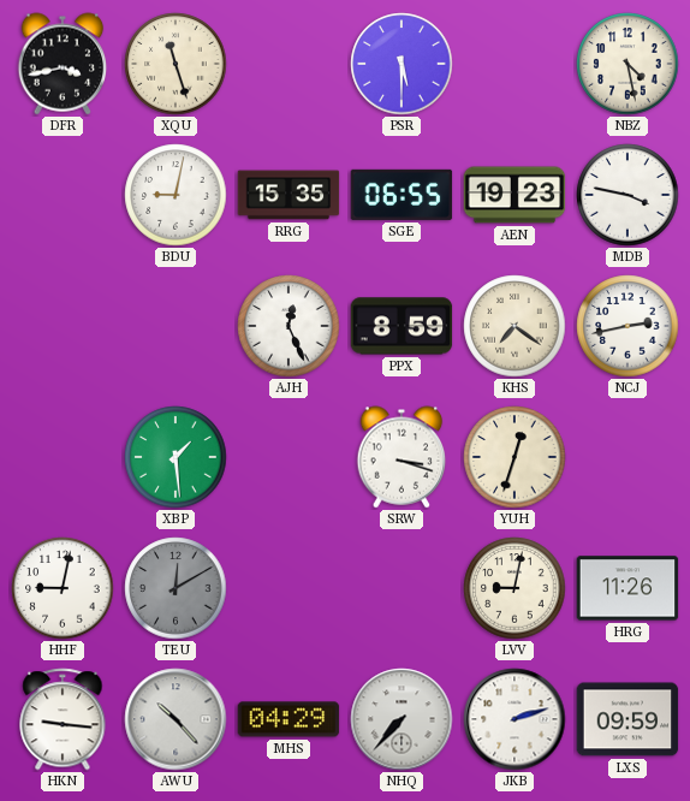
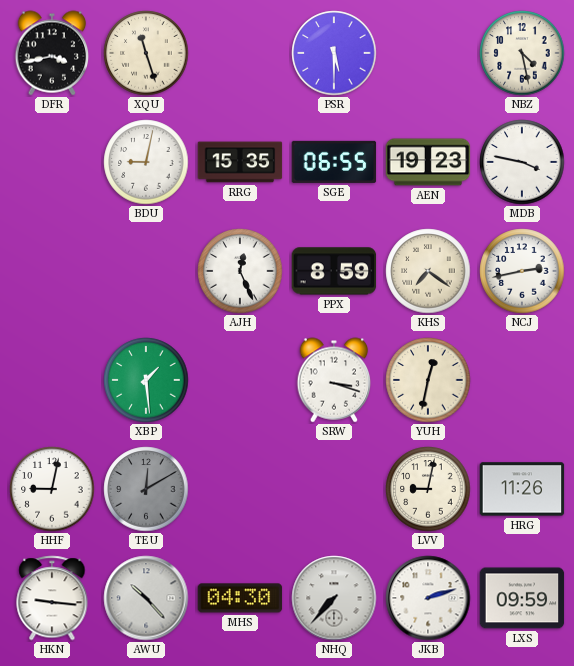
YUH: 12:33 -> 12:32 (428, 380)
MHS: 04:29 -> 04:30 (240, 598)
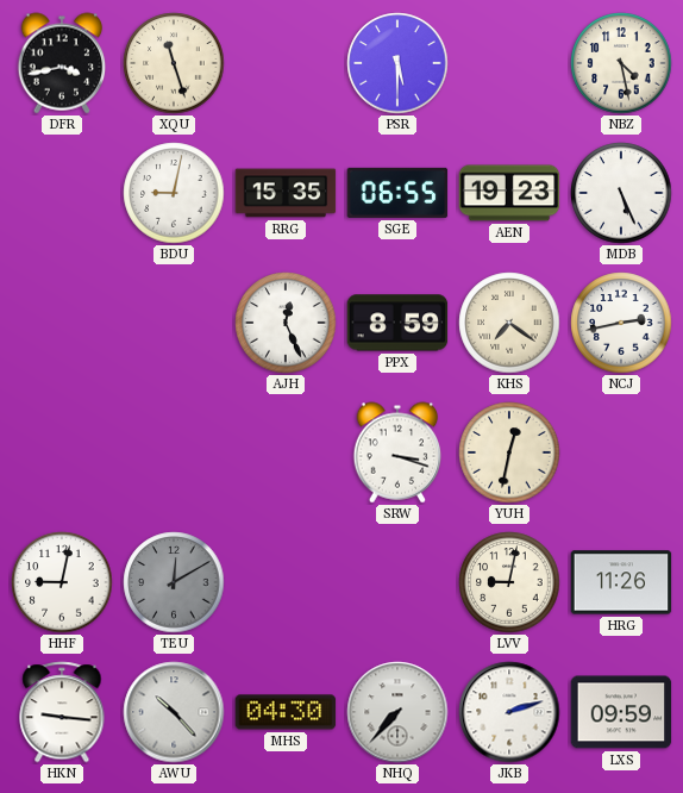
MDB: 3:47 -> 5:26 (621, 193)
XBP: 1:29 -> none (146, 380)
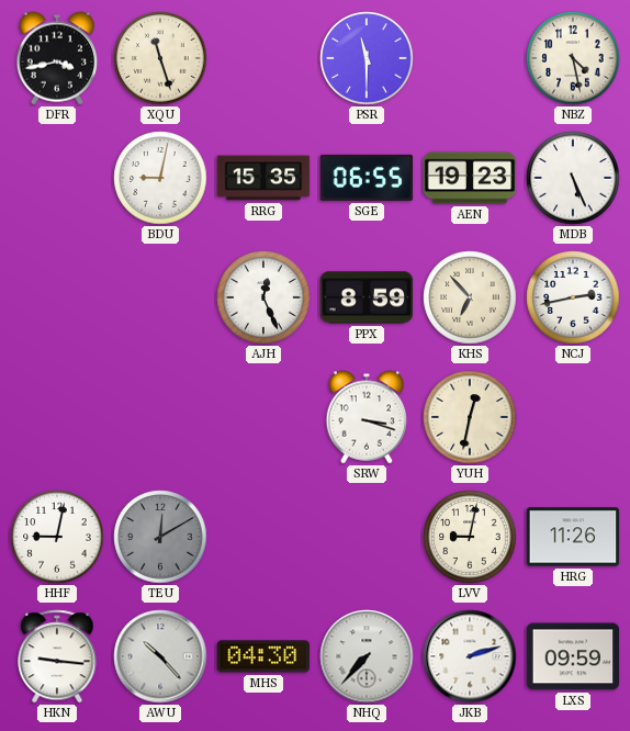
PSR: 5:30 -> 11:30 (367, 58)
KHS: 7:21 -> 6:53 (470, 297)
